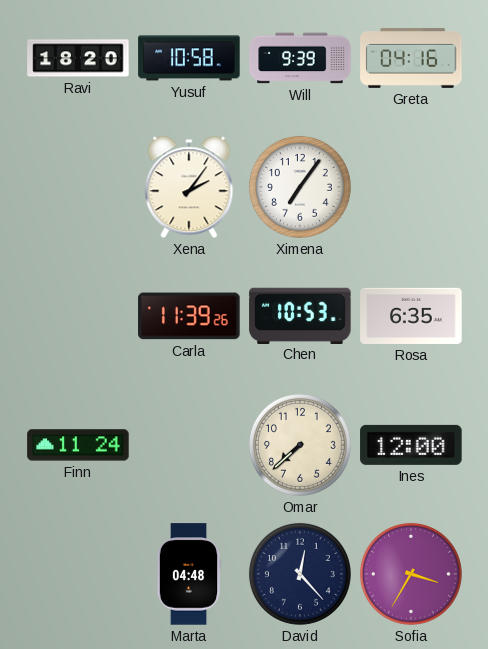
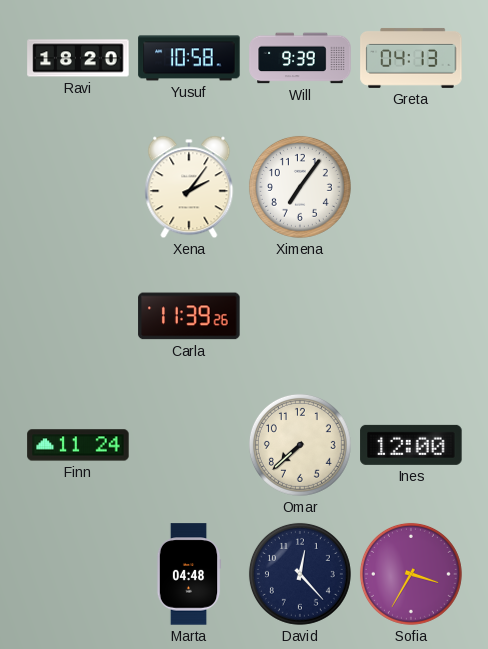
Greta: 04:16 -> 04:13 (411, 58)
Chen: 10:53 -> none (300, 315)
Rosa: 6:35 -> none (411, 316)
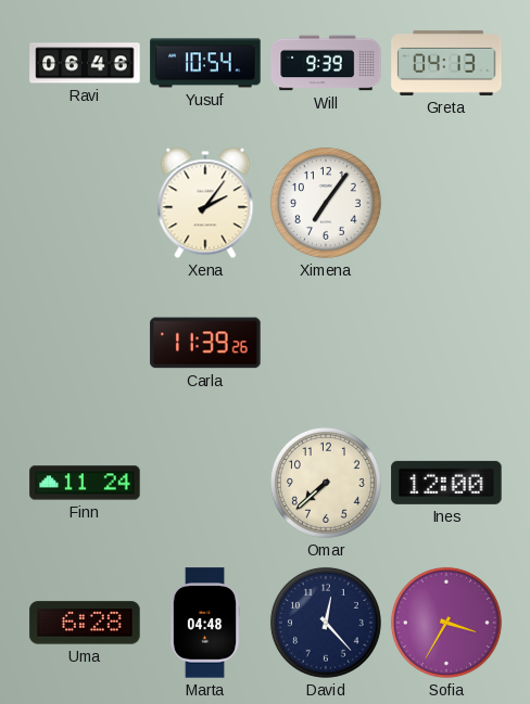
Ravi: 18:20 -> 06:46 (85, 63)
Yusuf: 10:58 -> 10:54 (205, 63)
Uma: none -> 6:28 (85, 623)
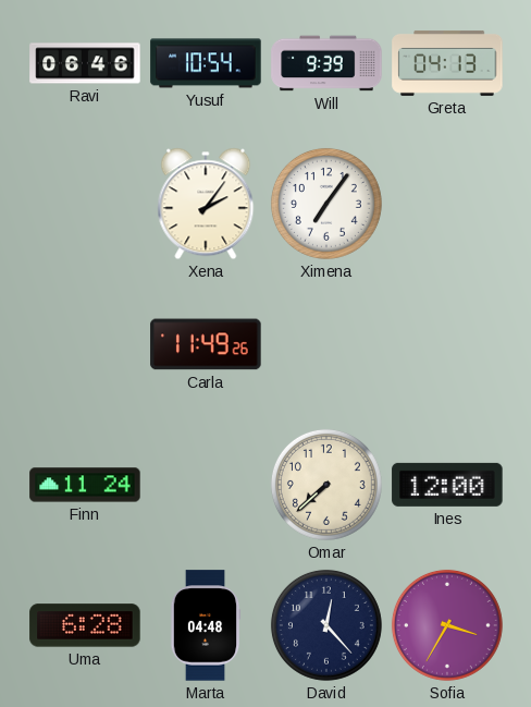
Carla: 11:39 -> 11:49 (206, 344)
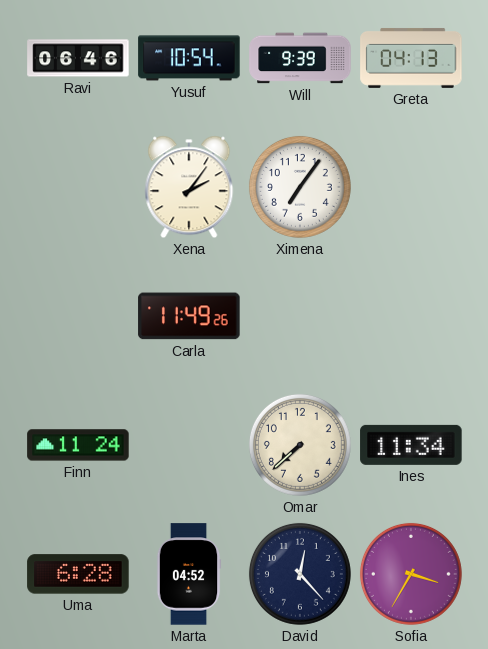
Ines: 12:00 -> 11:34 (411, 445)
Marta: 04:48 -> 04:52 (189, 574)
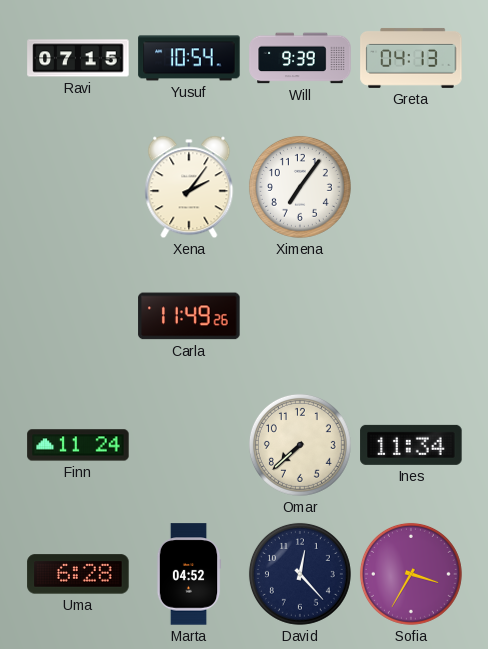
Ravi: 06:46 -> 07:15 (78, 58)
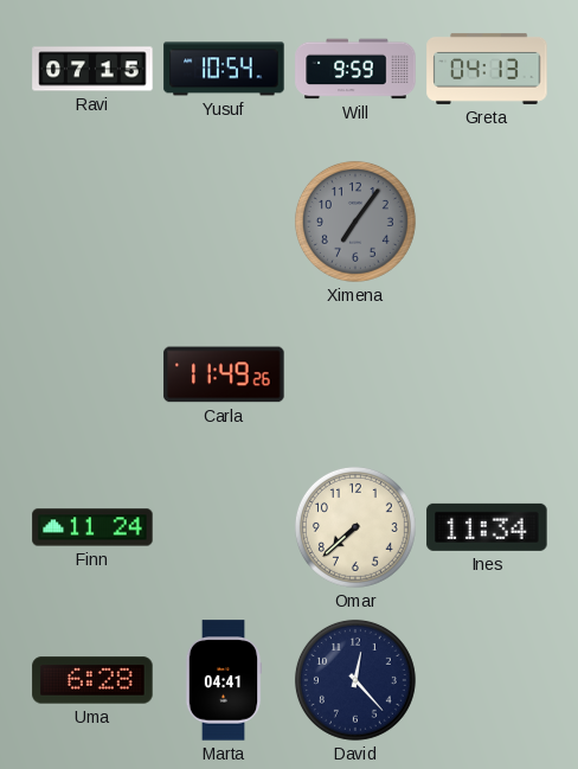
Will: 9:39 -> 9:59 (355, 69)
Xena: 2:06 -> none (189, 187)
Ximena dial: white -> grey (355, 222)
Marta: 04:52 -> 04:41 (224, 680)
Sofia: 3:35 -> none (411, 574)
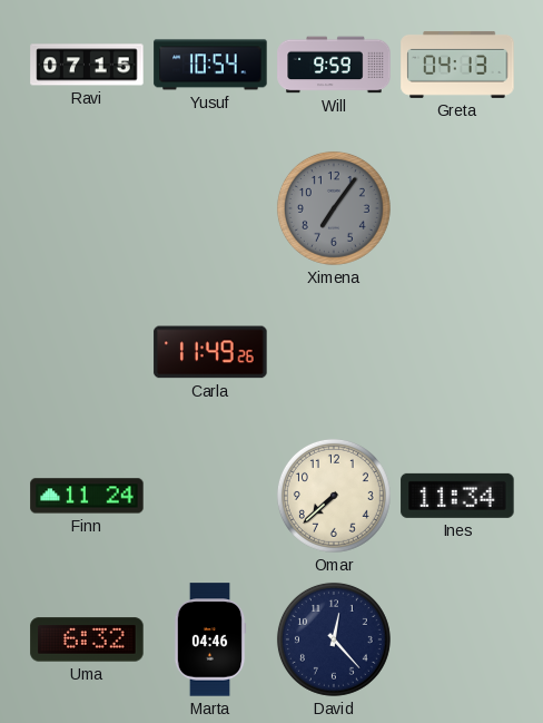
Uma: 6:28 -> 6:32 (87, 639)
Marta: 04:41 -> 04:46 (210, 639)
